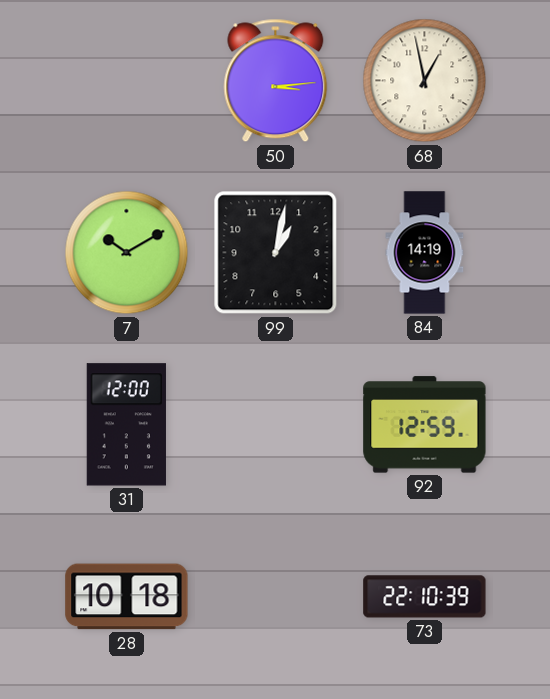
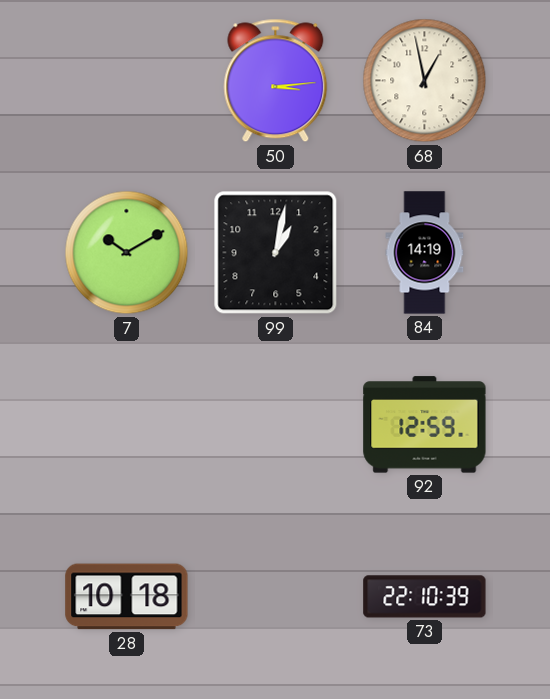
31: 12:00 -> none (126, 425)
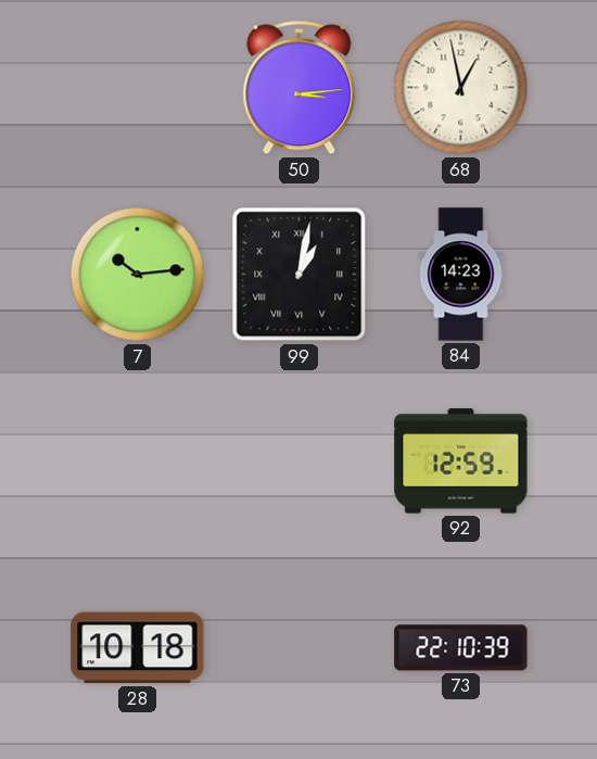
7: 10:10 -> 10:14 (138, 275)
99 numerals: Arabic -> Roman (300, 275)
84: 14:19 -> 14:23 (461, 275)
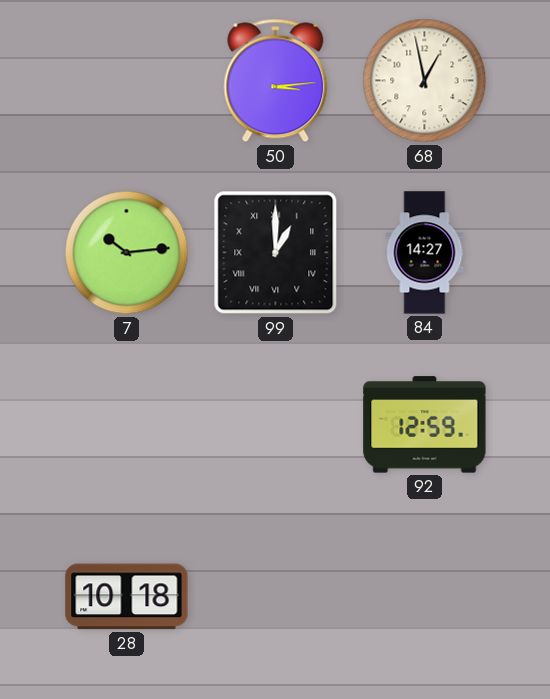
99: 1:02 -> 1:00 (276, 253)
84: 14:23 -> 14:27 (425, 253)
73: 22:10 -> none (461, 648)
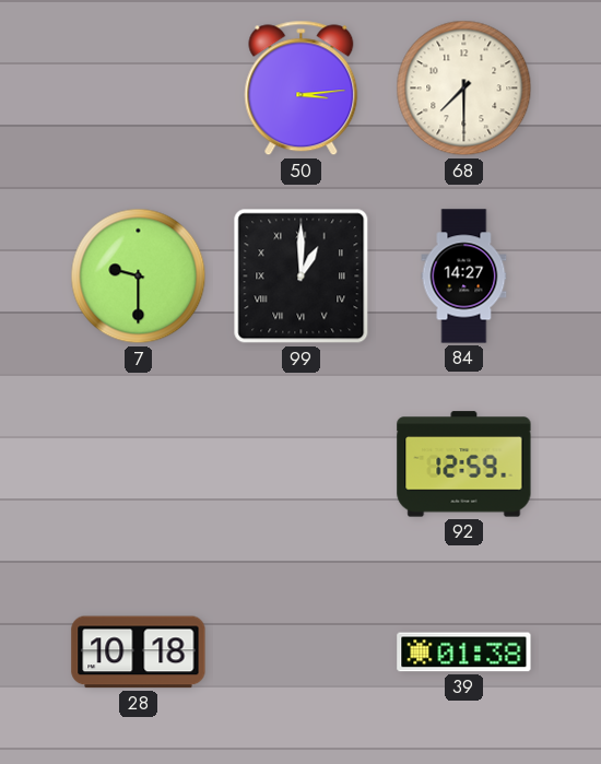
68: 12:58 -> 7:30 (464, 89)
7: 10:14 -> 9:30 (139, 277)
39: none -> 01:38 (464, 653)
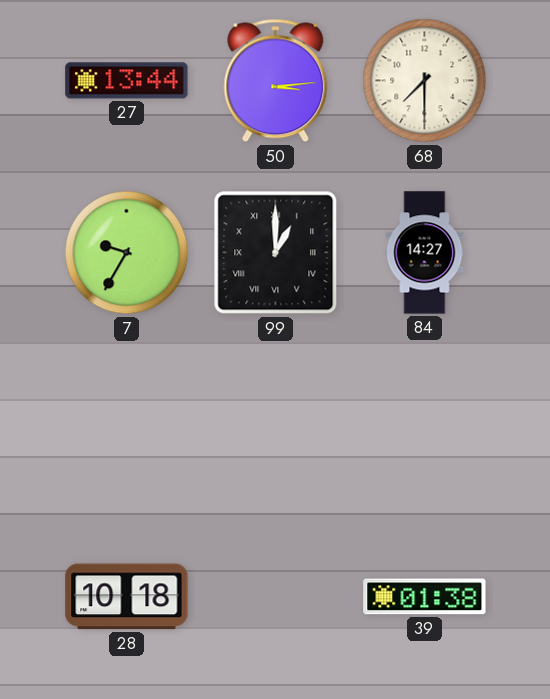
27: none -> 13:44 (127, 81)
7: 9:30 -> 9:35 (127, 253)
92: 12:59 -> none (464, 465)
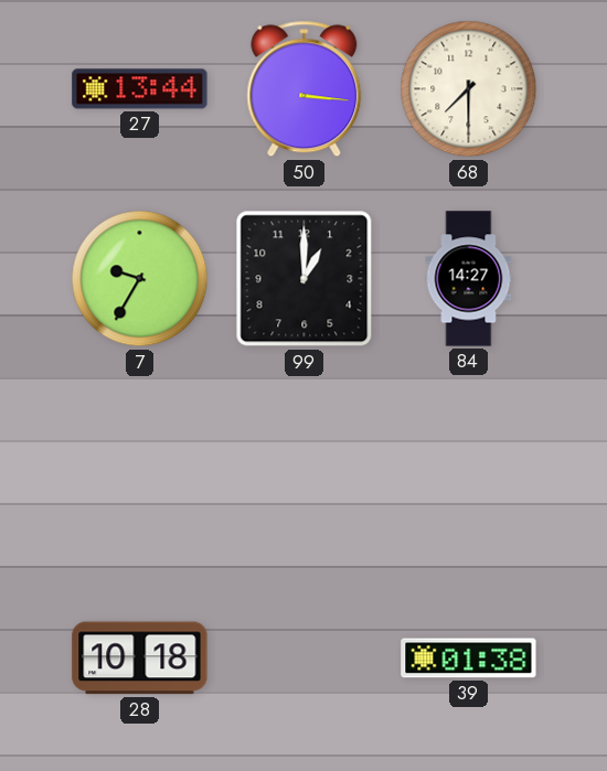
50: 3:14 -> 3:16 (305, 89)
99 numerals: Roman -> Arabic (305, 279)
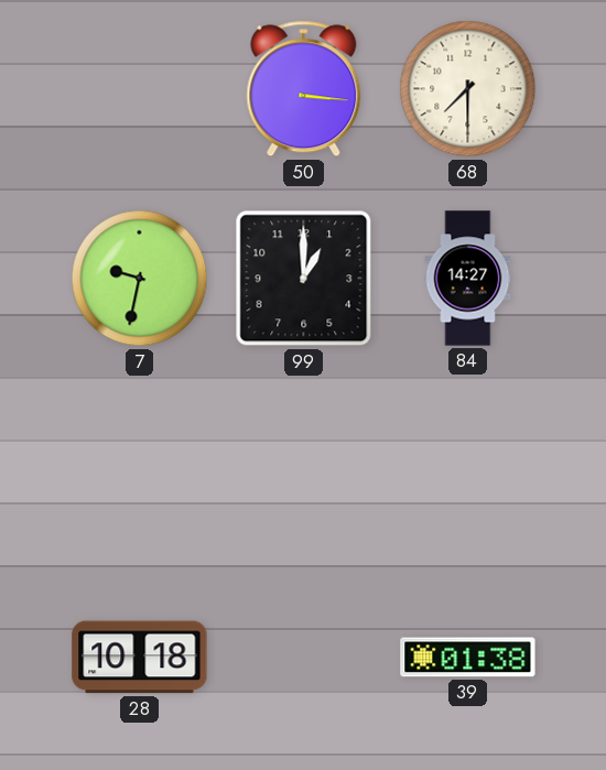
27: 13:44 -> none (140, 89)
7: 9:35 -> 9:32 (140, 279)
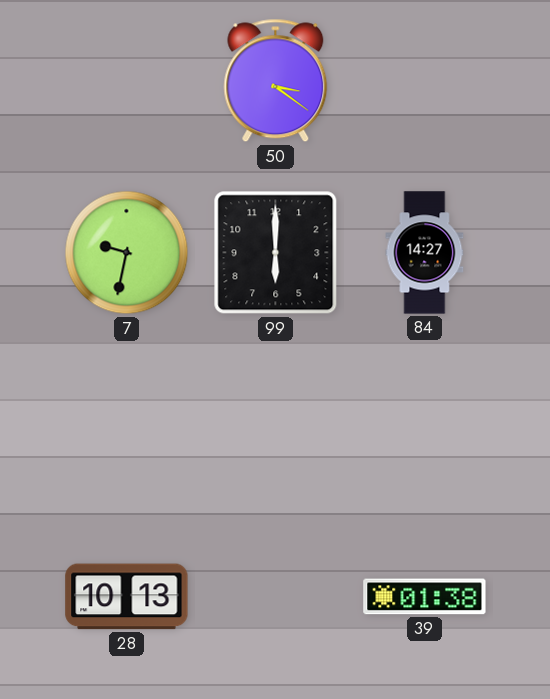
50: 3:16 -> 3:21 (276, 81)
68: 7:30 -> none (468, 89)
99: 1:00 -> 6:00 (276, 253)
28: 10:18 -> 10:13 (127, 597)
